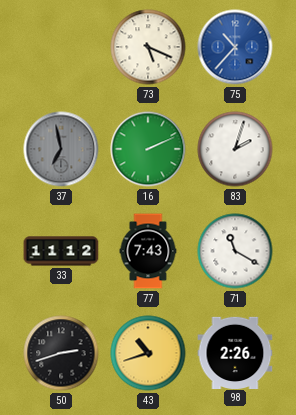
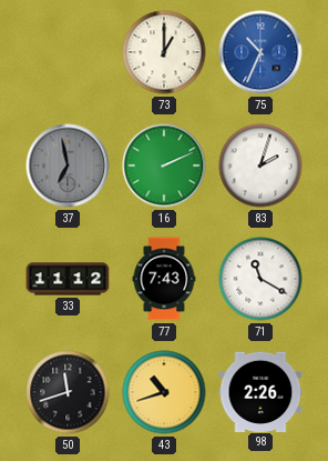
73: 5:19 -> 1:00 (164, 52)
75: 10:37 -> 10:34 (260, 52)
50: 2:42 -> 11:42 (68, 392)
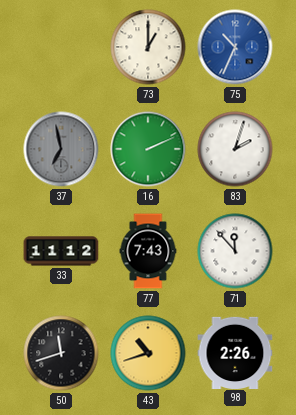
71: 11:20 -> 11:53 (235, 251)
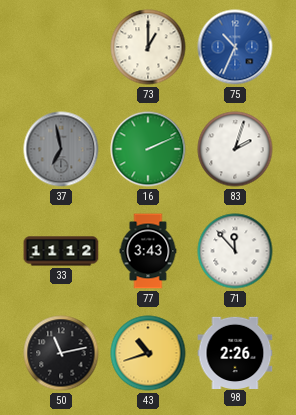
77: 7:43 -> 3:43 (148, 251)
50: 11:42 -> 11:13 (61, 353)
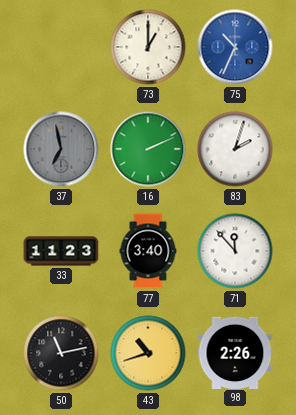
33: 11:12 -> 11:23 (61, 251)
77: 3:43 -> 3:40 (148, 251)
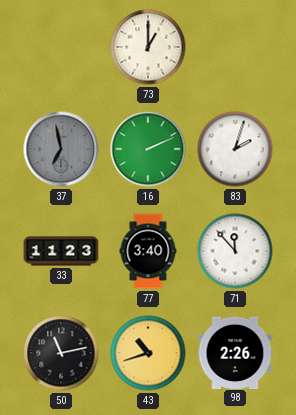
75: 10:34 -> none (235, 47)
